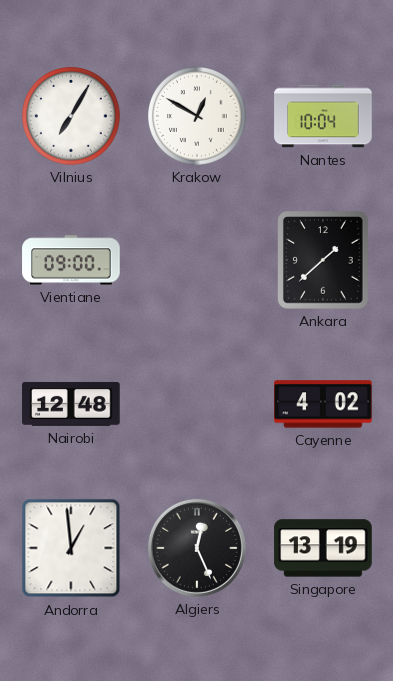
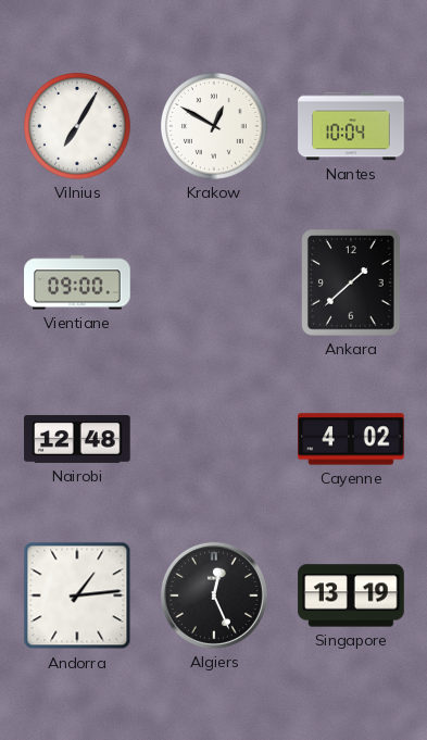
Andorra: 12:59 -> 1:14 (77, 595)
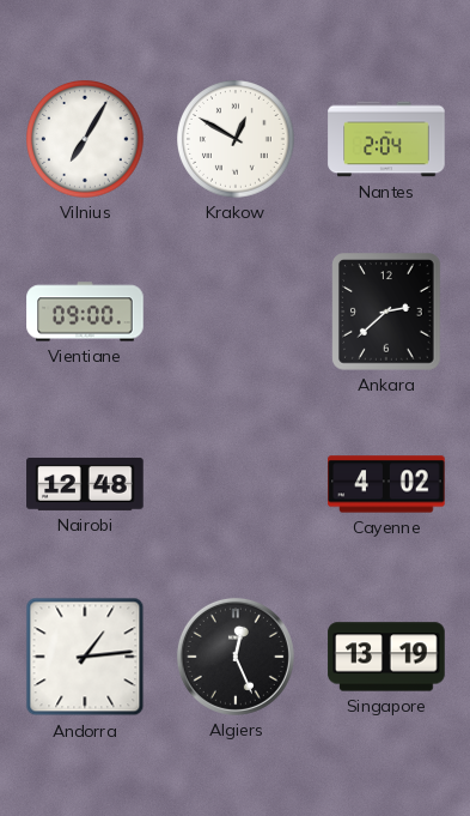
Nantes: 10:04 -> 2:04 (386, 139)
Ankara: 1:38 -> 2:38 (386, 312)
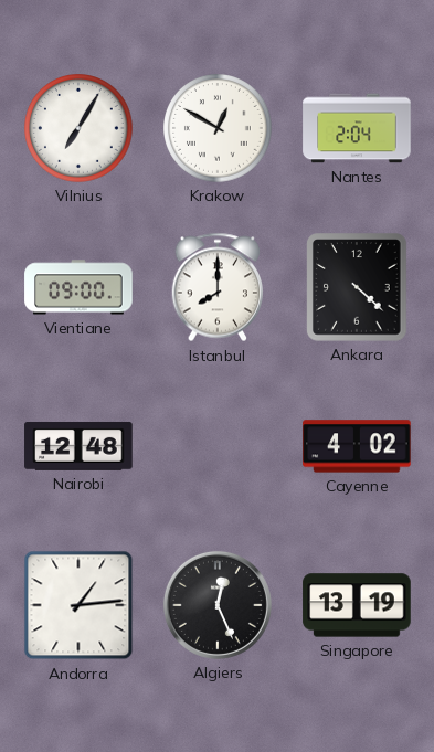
Istanbul: none -> 8:00 (216, 287)
Ankara: 2:38 -> 4:22 (357, 287)
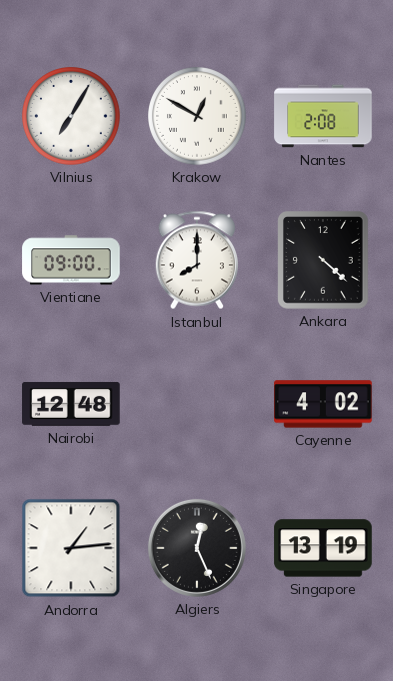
Nantes: 2:04 -> 2:08 (323, 116)
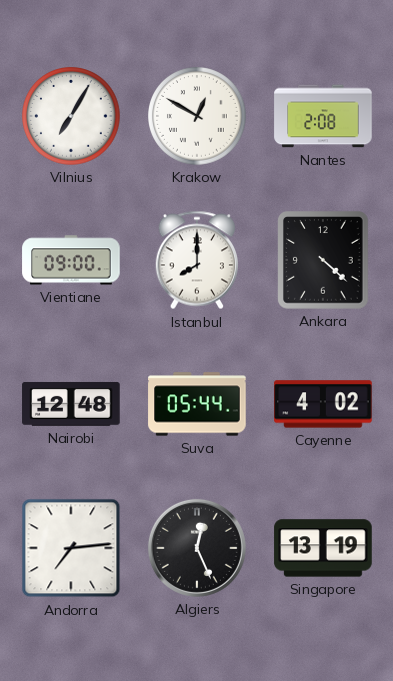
Suva: none -> 05:44 (197, 404)
Andorra: 1:14 -> 7:14 (71, 548)
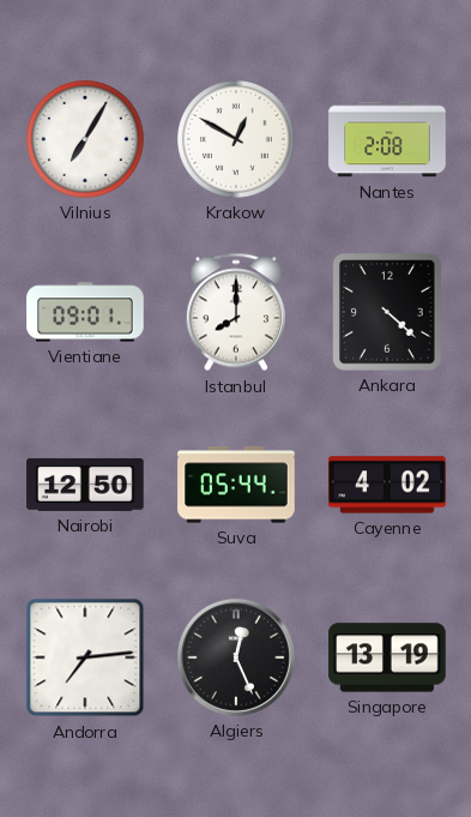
Vientiane: 09:00 -> 09:01 (85, 312)
Nairobi: 12:48 -> 12:50 (85, 485)
